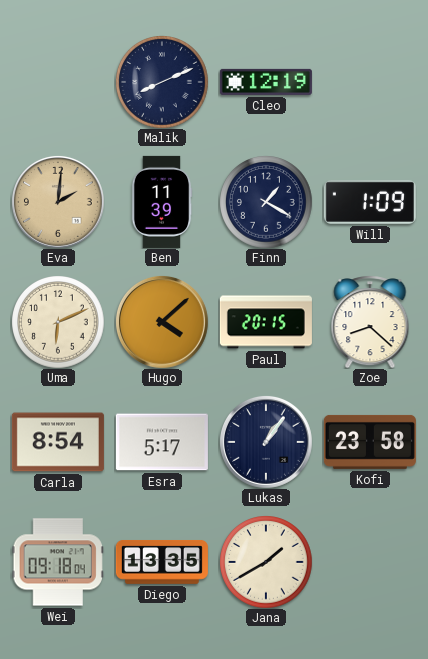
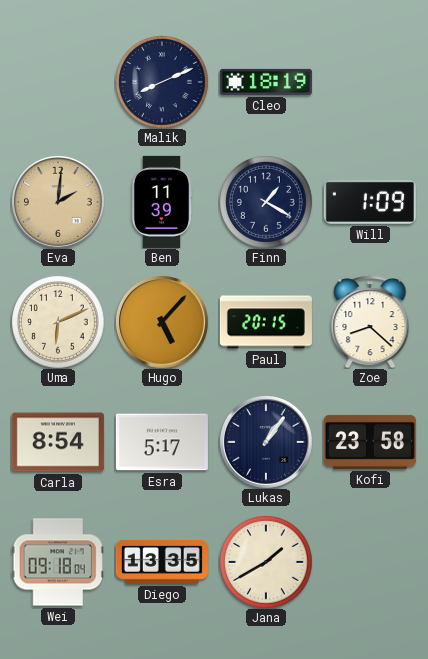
Cleo: 12:19 -> 18:19 (266, 82)
Hugo: 4:08 -> 5:07 (162, 322)
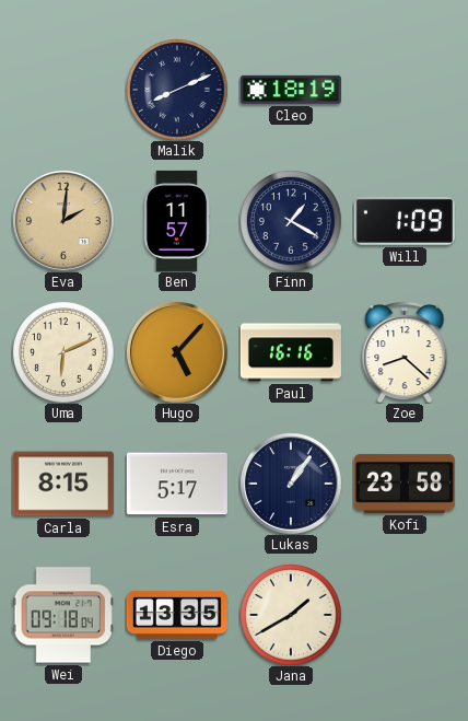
Ben: 11:39 -> 11:57 (177, 221)
Paul: 20:15 -> 16:16 (291, 352)
Carla: 8:54 -> 8:15 (63, 484)
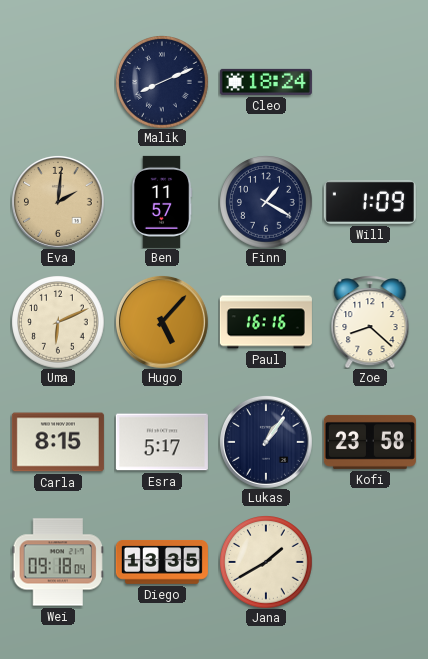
Cleo: 18:19 -> 18:24 (266, 82)
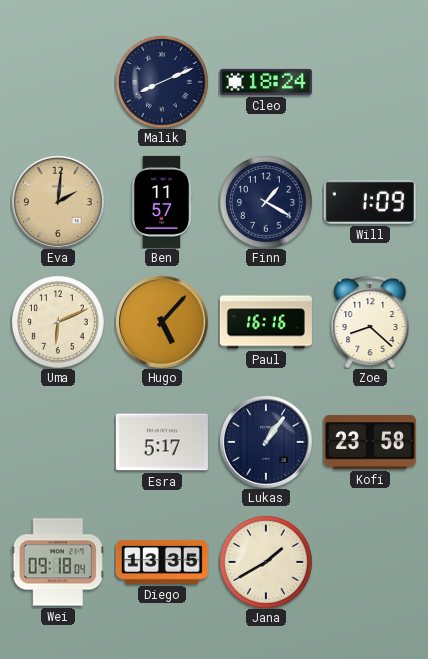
Carla: 8:15 -> none (58, 442)
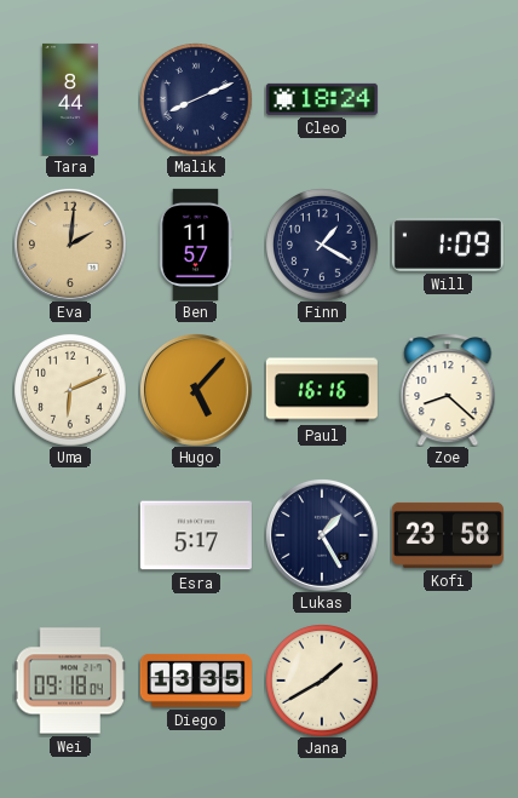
Tara: none -> 8:44 (70, 99)
Lukas: 1:06 -> 1:25 (322, 535)
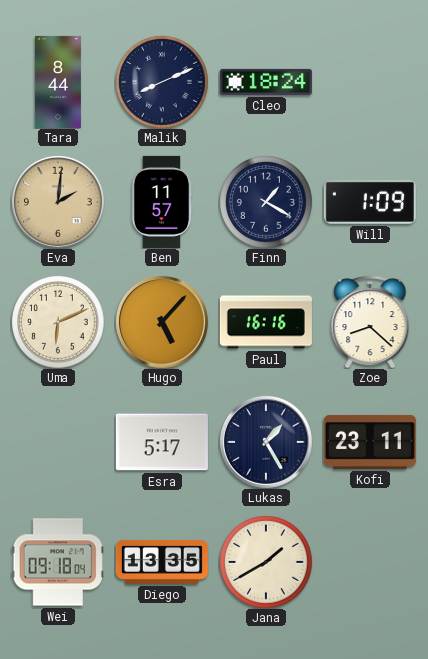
Kofi: 23:58 -> 23:11 (370, 442)
